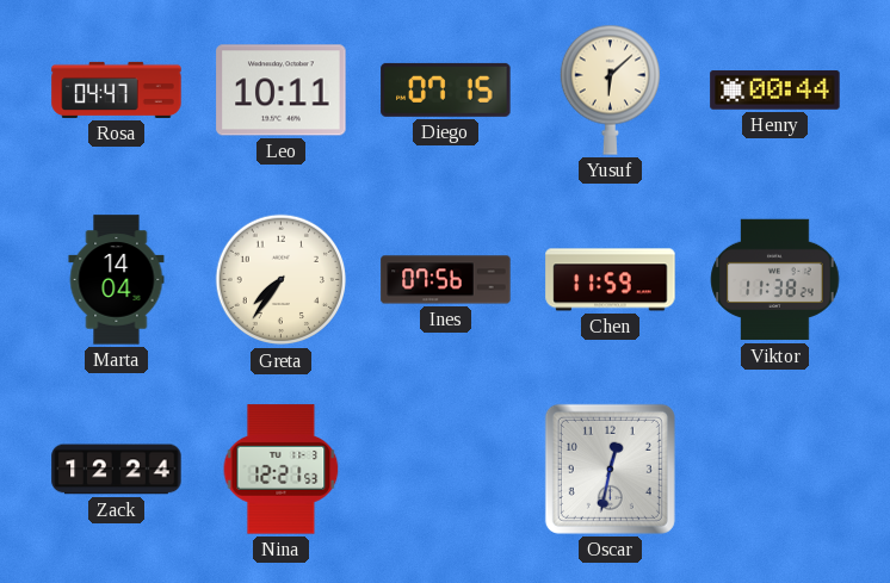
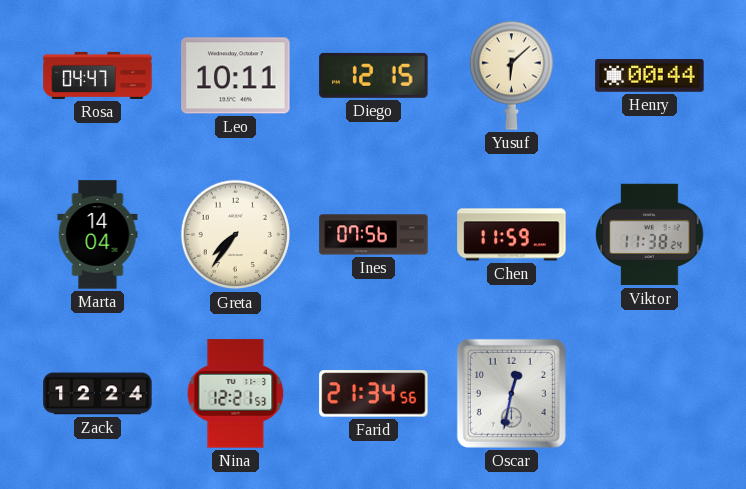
Diego: 07:15 -> 12:15 (374, 75)
Farid: none -> 21:34 (374, 394)
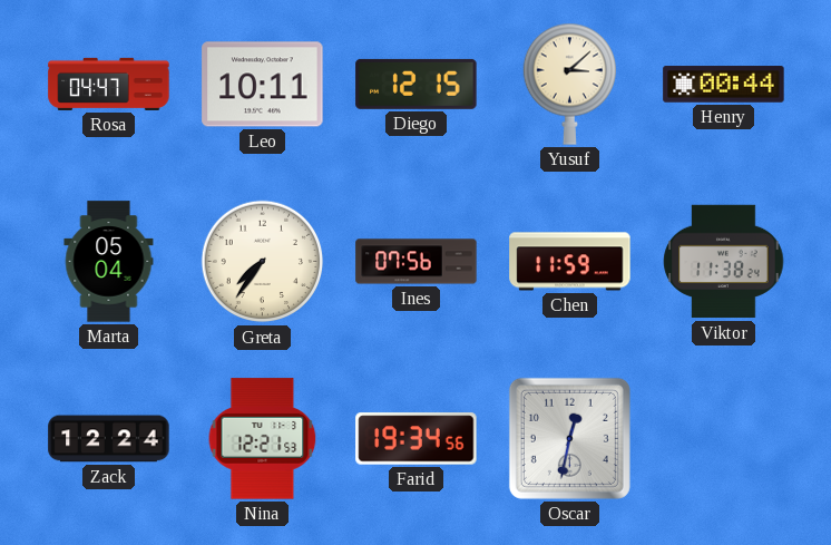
Yusuf: 6:08 -> 3:08 (569, 84)
Marta: 14:04 -> 05:04 (109, 262)
Farid: 21:34 -> 19:34 (417, 439)
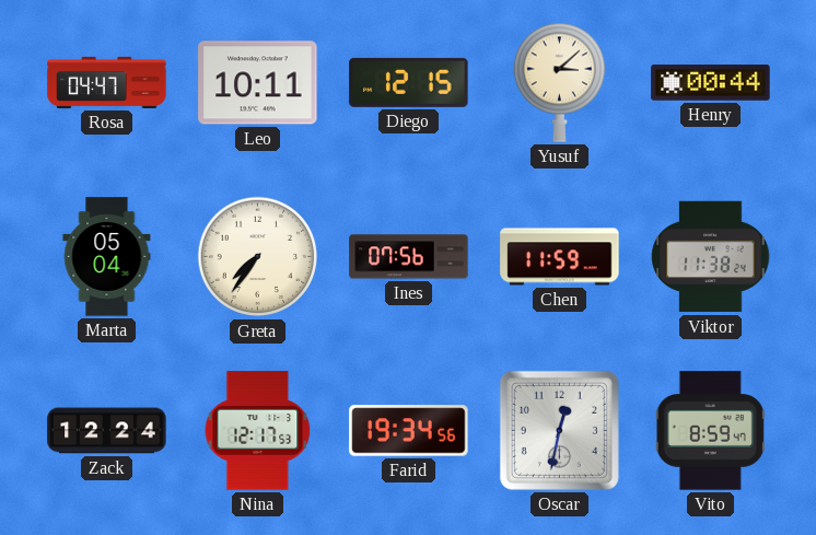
Nina: 12:21 -> 12:17 (258, 431)
Vito: none -> 8:59 (710, 431)
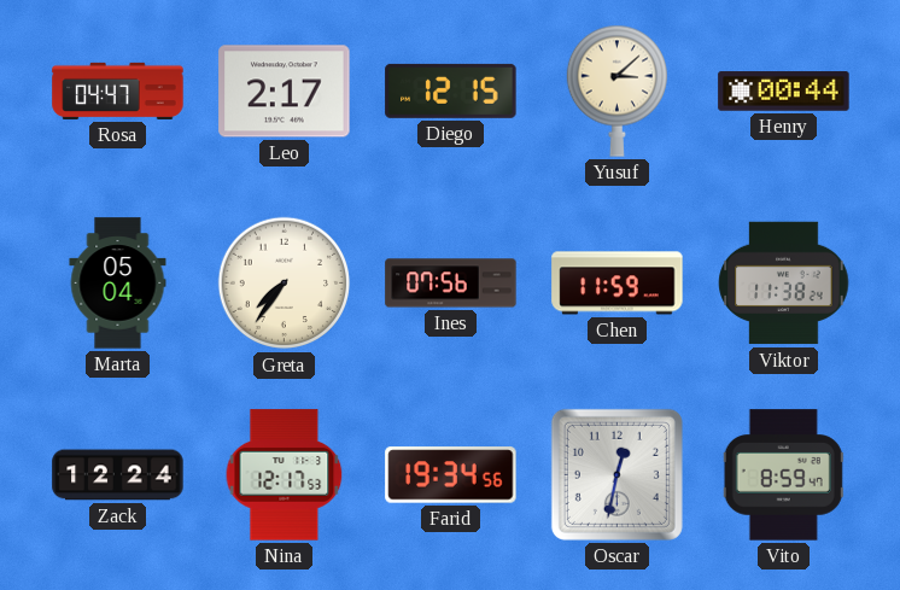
Leo: 10:11 -> 2:17 (285, 92)
